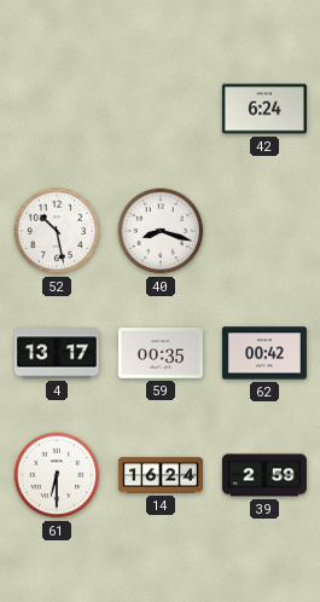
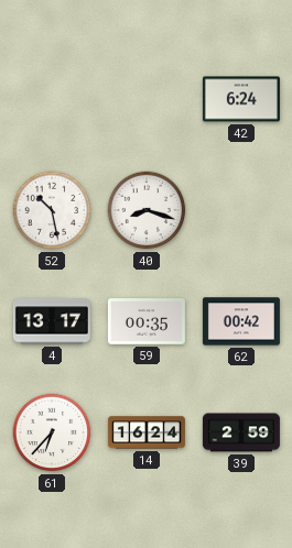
61: 6:30 -> 6:37 (52, 432)
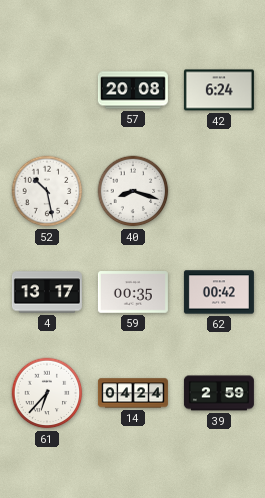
57: none -> 20:08 (133, 90)
14: 16:24 -> 04:24 (133, 393)
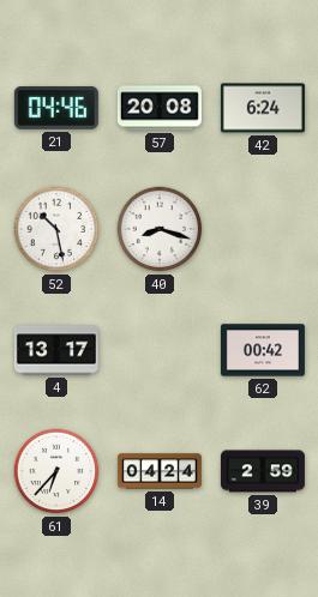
21: none -> 04:46 (56, 108)
59: 00:35 -> none (133, 292)
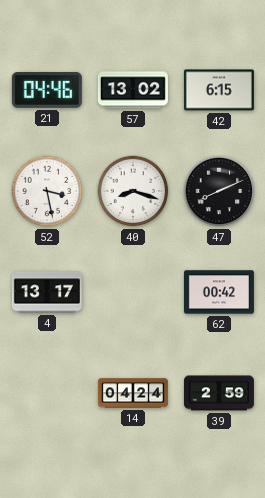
57: 20:08 -> 13:02 (133, 90)
42: 6:24 -> 6:15 (219, 90)
52: 10:28 -> 3:28 (47, 191)
47: none -> 8:11 (219, 191)
61: 6:37 -> none (56, 471)
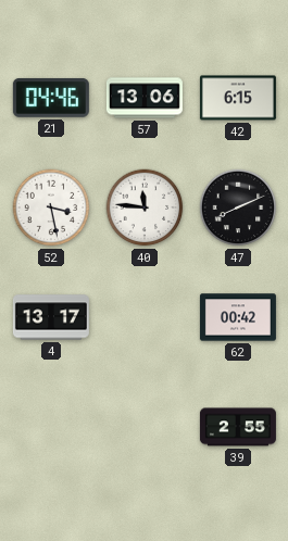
57: 13:02 -> 13:06 (145, 98)
40: 8:18 -> 11:46 (145, 207)
14: 04:24 -> none (133, 393)
39: 2:59 -> 2:55 (238, 427)
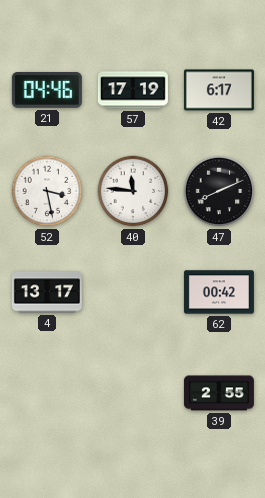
57: 13:06 -> 17:19 (133, 90)
42: 6:15 -> 6:17 (219, 90)
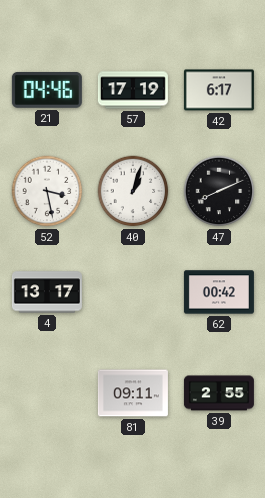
40: 11:46 -> 1:03 (133, 191)
81: none -> 09:11 (133, 393)
